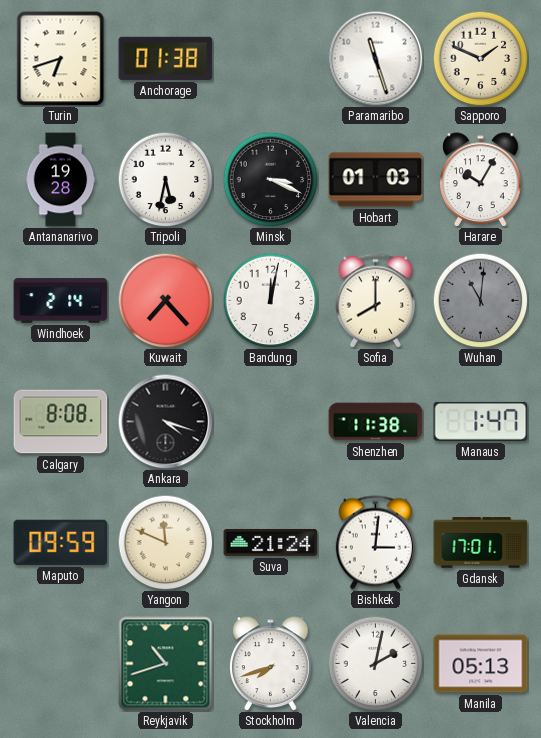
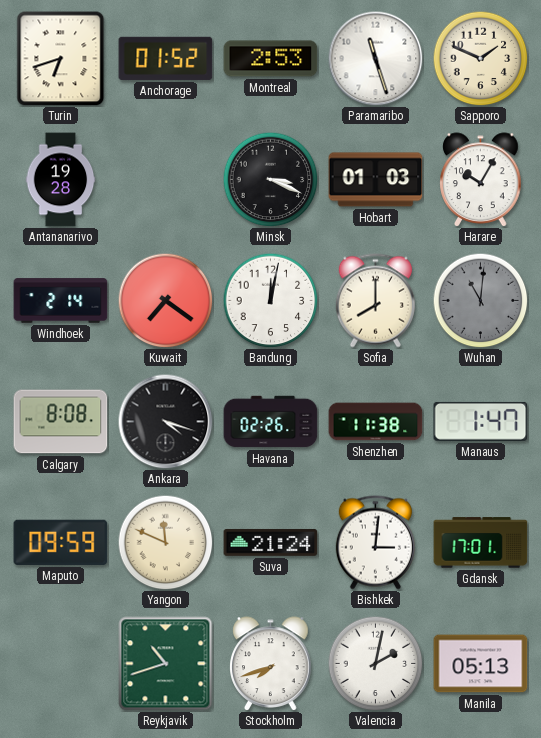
Anchorage: 01:38 -> 01:52 (166, 58)
Montreal: none -> 2:53 (271, 59)
Tripoli: 5:32 -> none (165, 179)
Kuwait: 7:23 -> 7:21 (165, 300)
Havana: none -> 02:26 (271, 422)
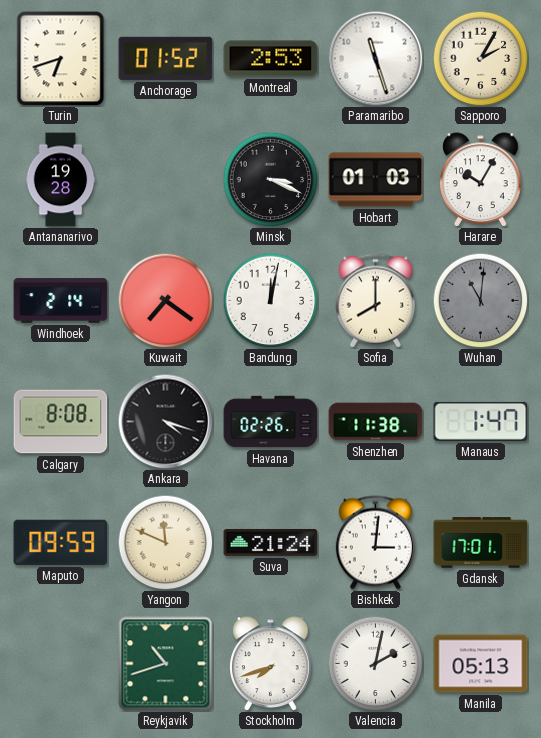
Sapporo: 1:49 -> 2:05 (480, 58)
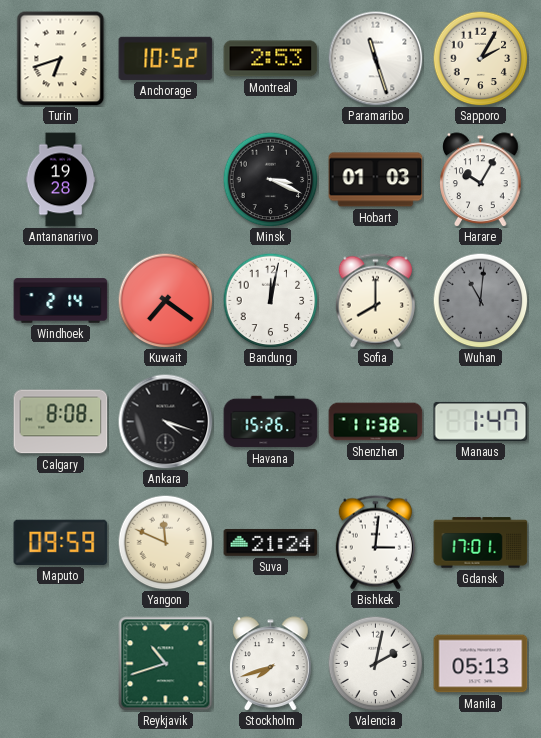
Anchorage: 01:52 -> 10:52 (166, 58)
Havana: 02:26 -> 15:26 (271, 422)
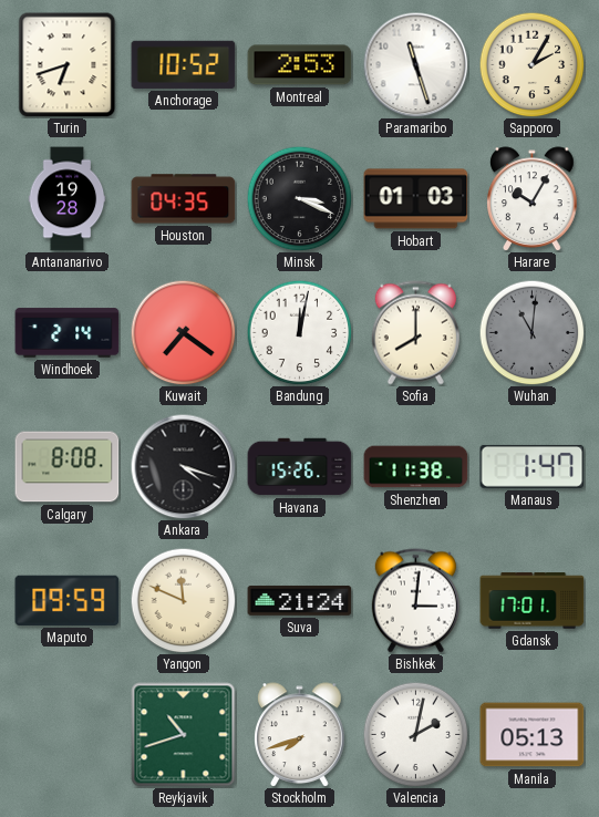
Houston: none -> 04:35 (184, 199)
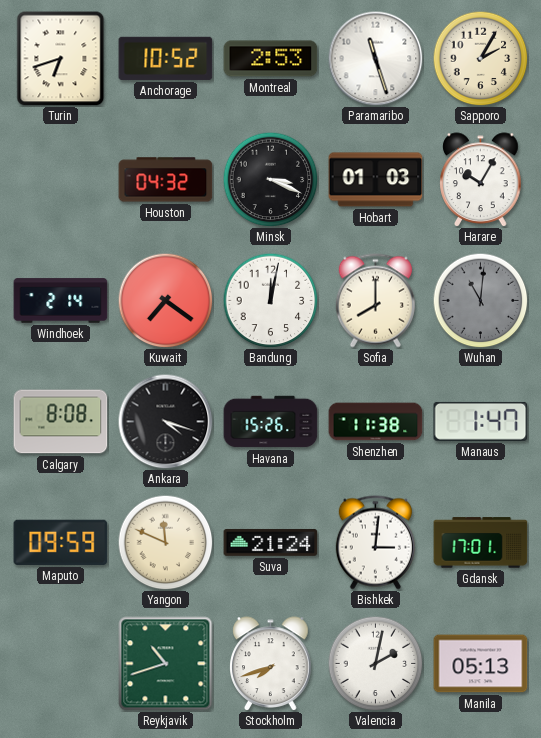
Antananarivo: 19:28 -> none (68, 199)
Houston: 04:35 -> 04:32 (166, 180)
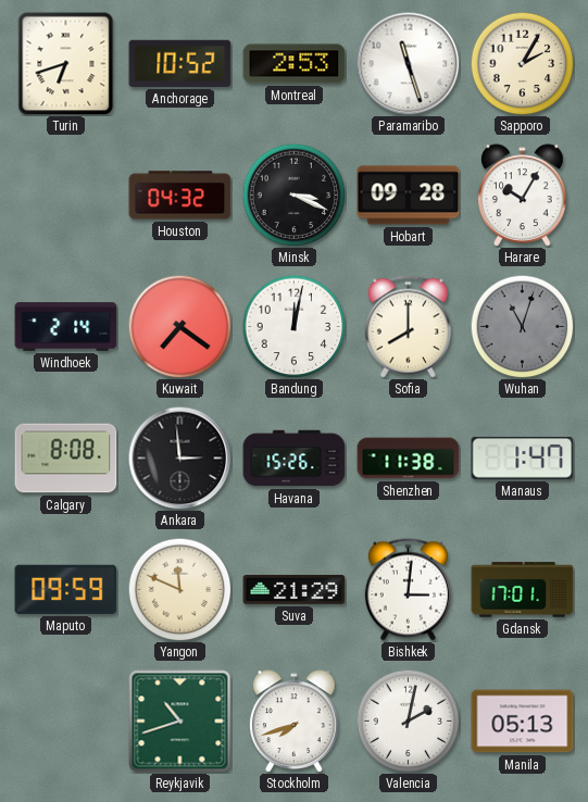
Hobart: 01:03 -> 09:28 (409, 196)
Wuhan: 11:01 -> 11:03 (522, 326)
Ankara: 4:18 -> 2:59 (179, 458)
Suva: 21:24 -> 21:29 (295, 589)
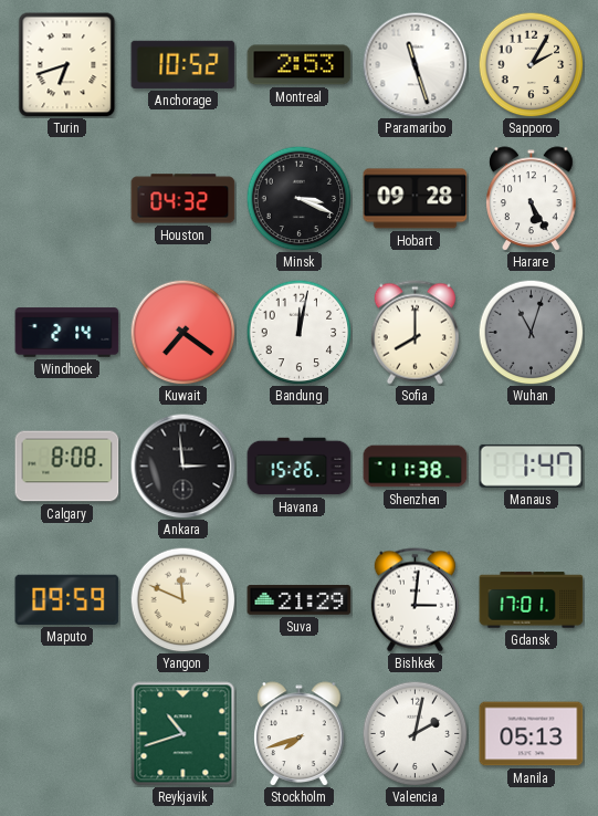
Harare: 10:05 -> 5:25 (532, 199)
